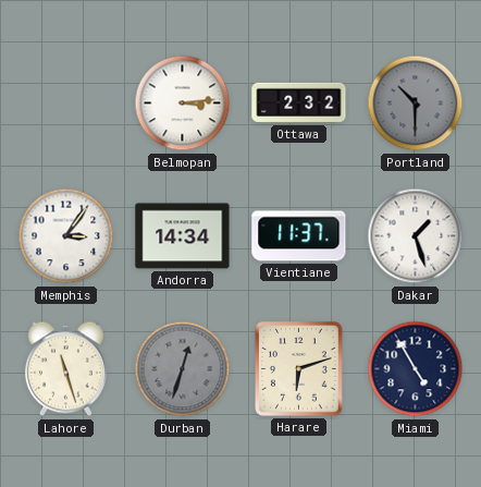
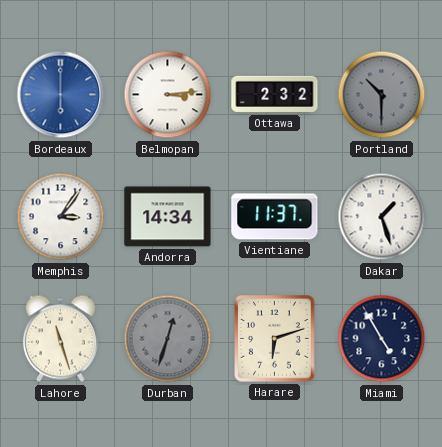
Bordeaux: none -> 6:00 (61, 95)
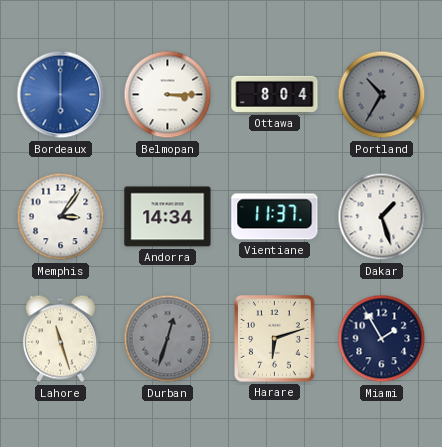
Belmopan: 3:14 -> 3:15 (168, 95)
Ottawa: 2:32 -> 8:04 (275, 94)
Portland: 10:30 -> 10:35 (382, 95)
Miami: 4:55 -> 1:55 (382, 339)
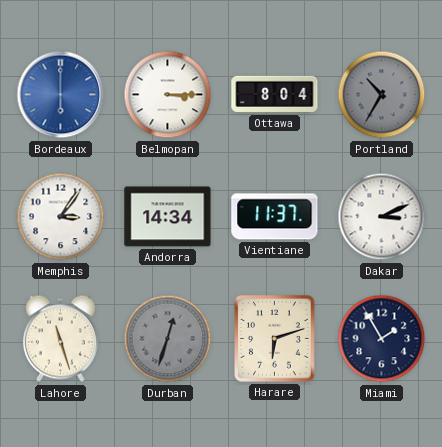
Dakar: 1:27 -> 3:11 (382, 217)
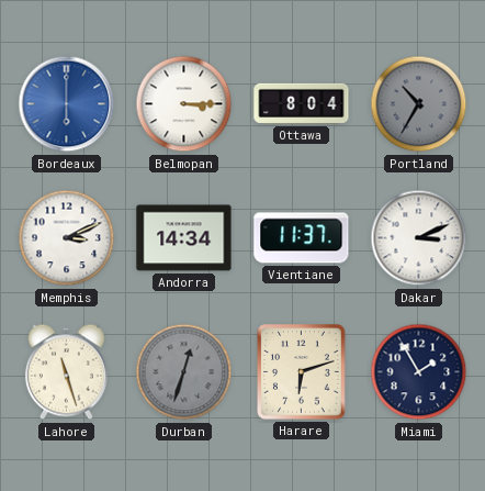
Memphis: 3:06 -> 3:11 (67, 238)
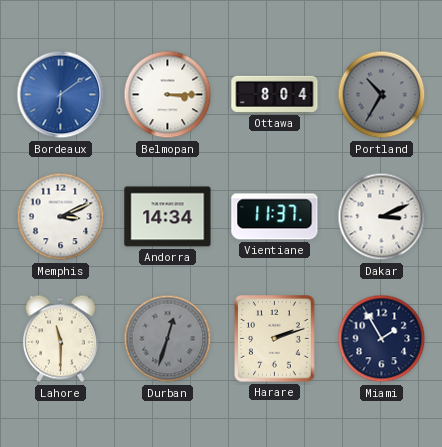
Bordeaux: 6:00 -> 6:09 (61, 95)
Lahore: 11:27 -> 11:30 (60, 339)
Harare: 6:12 -> 2:12 (275, 339)
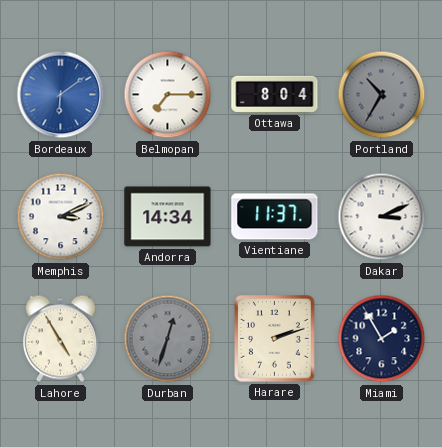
Belmopan: 3:15 -> 7:15 (168, 95)
Lahore: 11:30 -> 4:55 (60, 339)
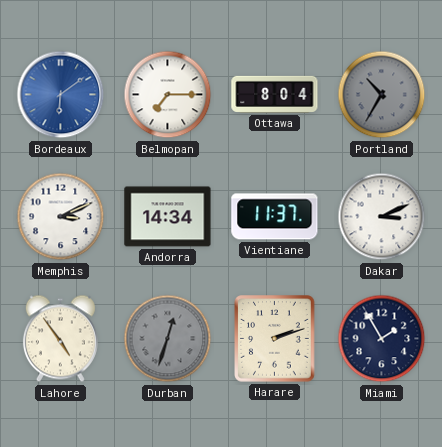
Lahore: 4:55 -> 4:54 (60, 339)
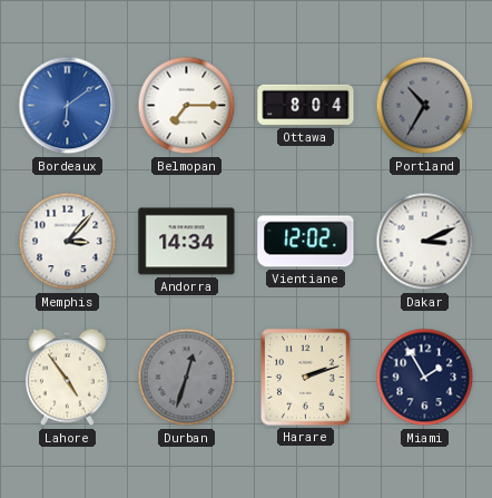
Memphis: 3:11 -> 3:07 (68, 242)
Vientiane: 11:37 -> 12:02 (306, 242)
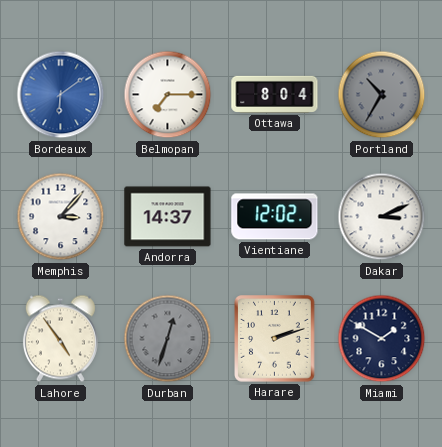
Andorra: 14:34 -> 14:37 (168, 217)
Miami: 1:55 -> 1:50 (382, 339)
